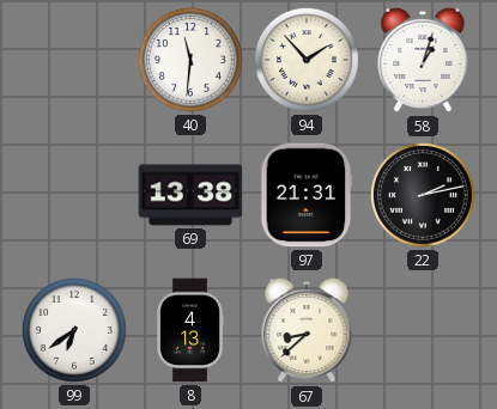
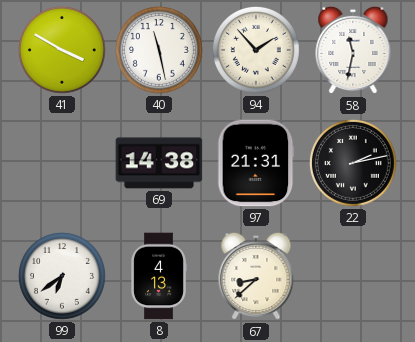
41: none -> 3:50 (62, 50)
40: 11:31 -> 11:28 (159, 50)
58: 1:03 -> 11:32 (353, 50)
69: 13:38 -> 14:38 (159, 163)
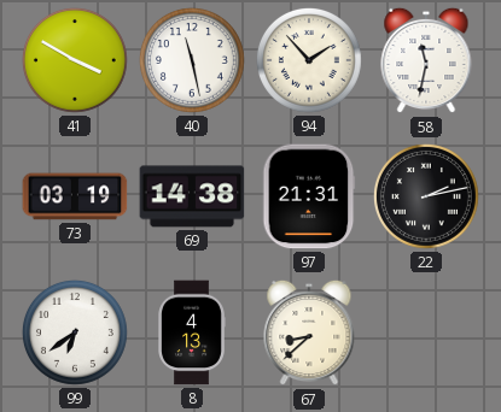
73: none -> 03:19 (75, 196)
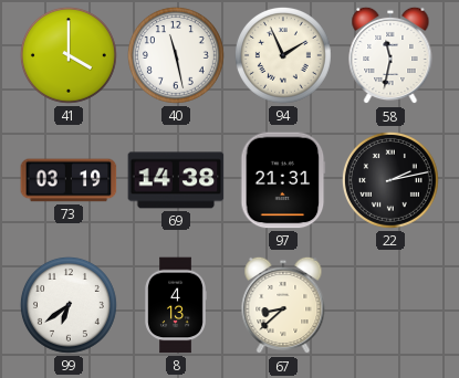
41: 3:50 -> 4:00 (69, 55)
94: 1:53 -> 1:56 (283, 55)
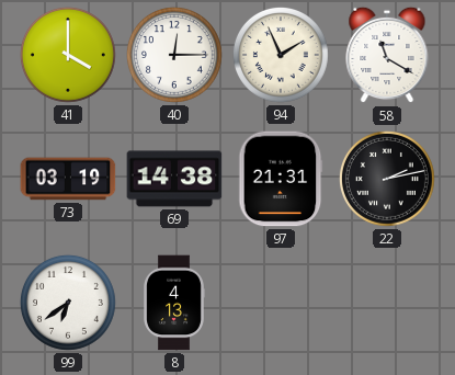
40: 11:28 -> 12:15 (174, 55)
58: 11:32 -> 11:20 (387, 55)
67: 8:38 -> none (283, 305)
